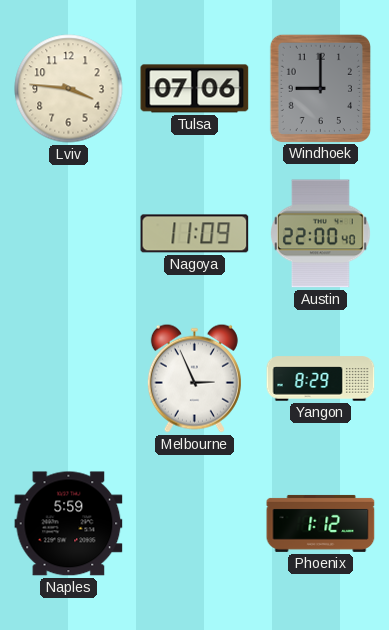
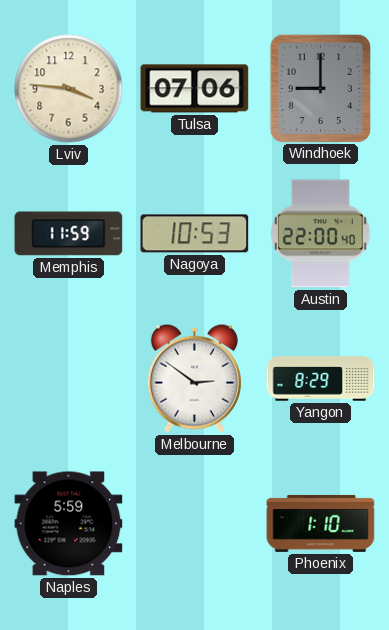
Memphis: none -> 11:59 (69, 234)
Nagoya: 11:09 -> 10:53 (195, 234)
Melbourne: 2:56 -> 2:51 (194, 378)
Phoenix: 1:12 -> 1:10 (321, 523)
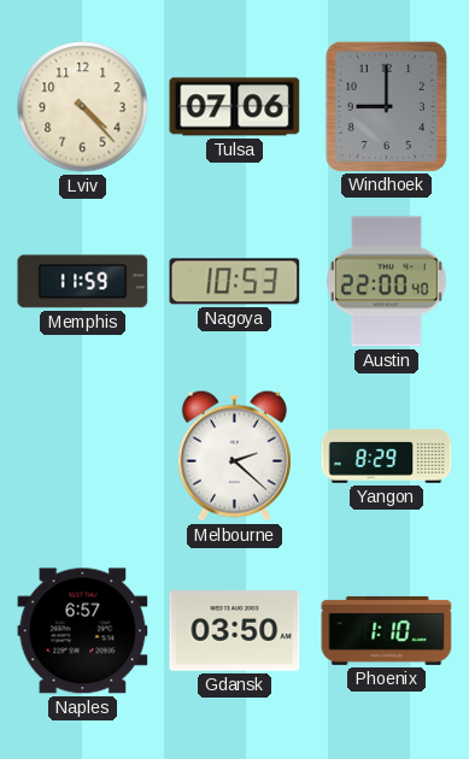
Lviv: 3:46 -> 4:23 (83, 107)
Melbourne: 2:51 -> 2:22 (234, 455)
Naples: 5:59 -> 6:57 (83, 631)
Gdansk: none -> 03:50 (235, 631)
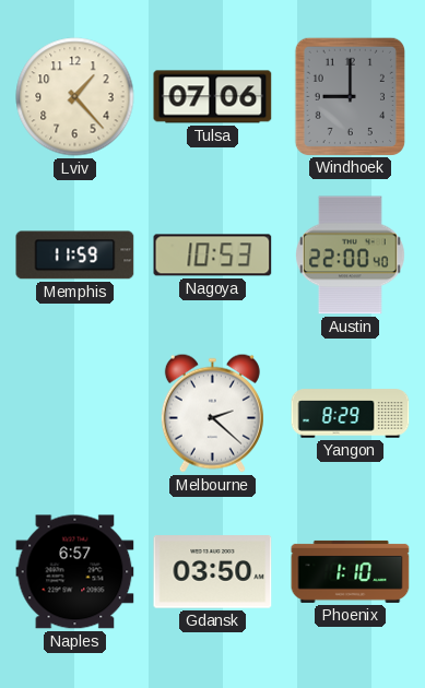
Lviv: 4:23 -> 1:23 (75, 97)
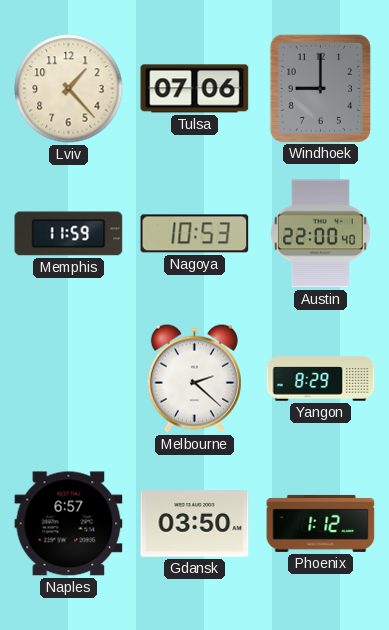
Phoenix: 1:10 -> 1:12 (321, 523)
